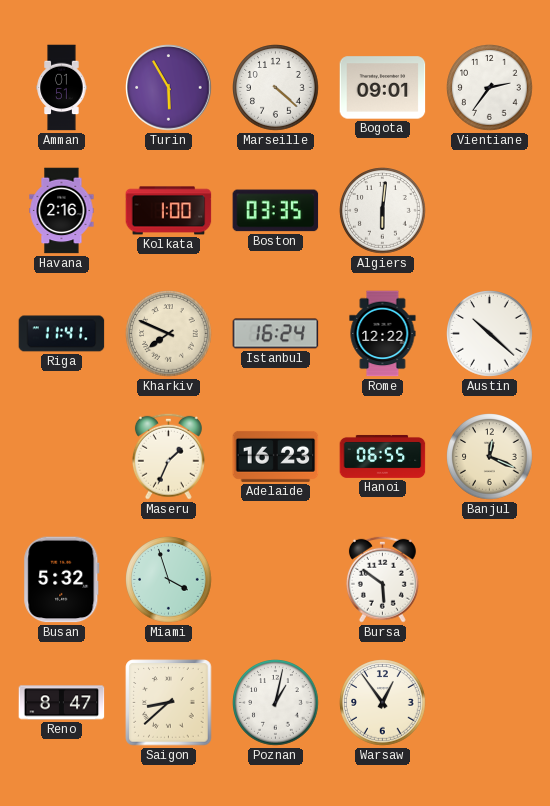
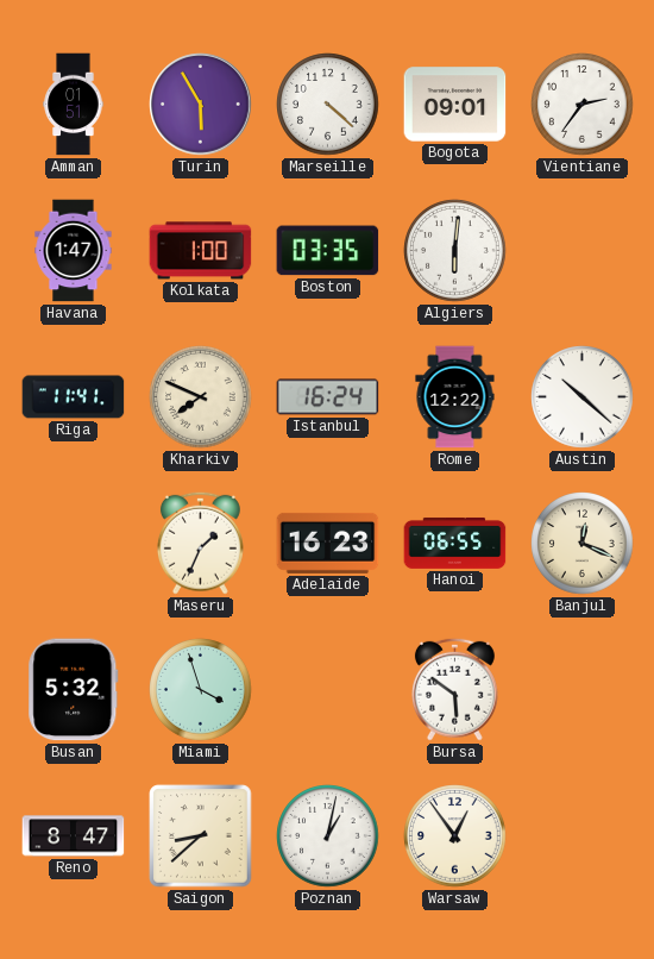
Havana: 2:16 -> 1:47 (74, 251)
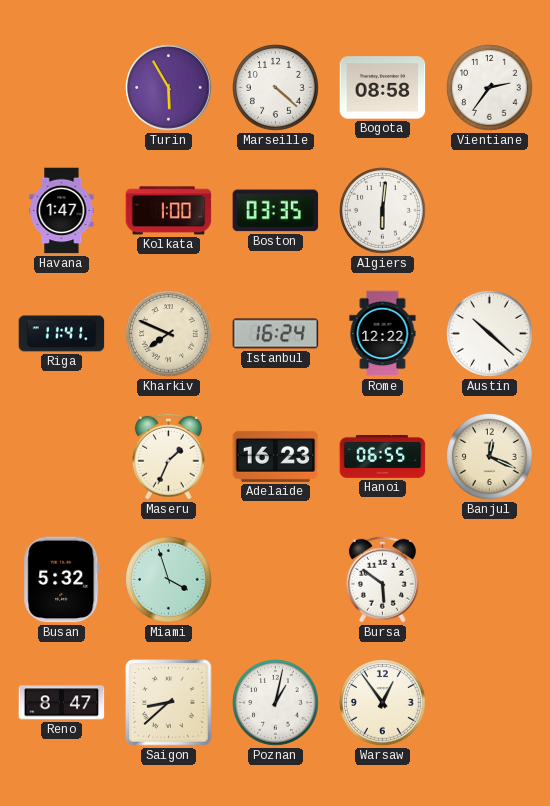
Amman: 01:51 -> none (74, 105)
Bogota: 09:01 -> 08:58 (383, 88)
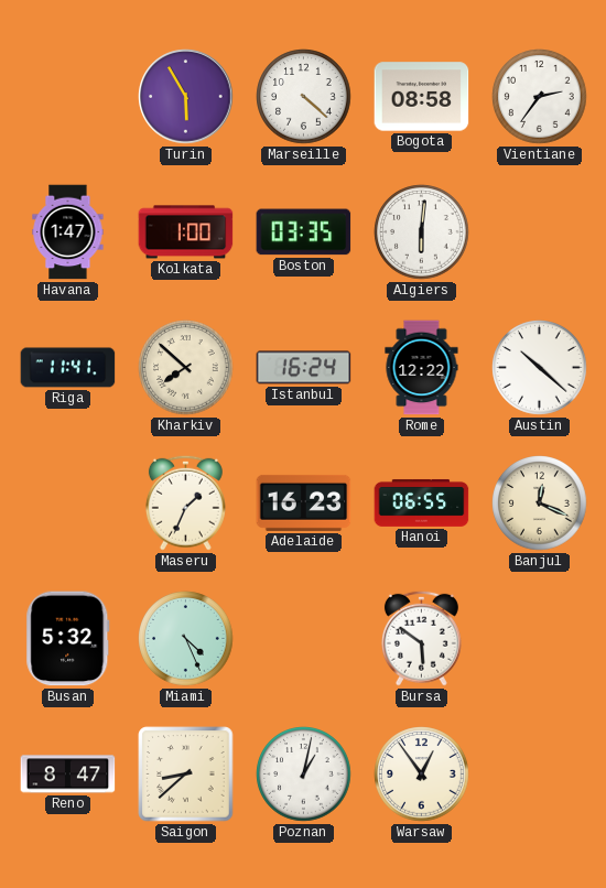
Kharkiv: 7:49 -> 7:52 (186, 368)
Miami: 3:57 -> 4:26 (186, 639)
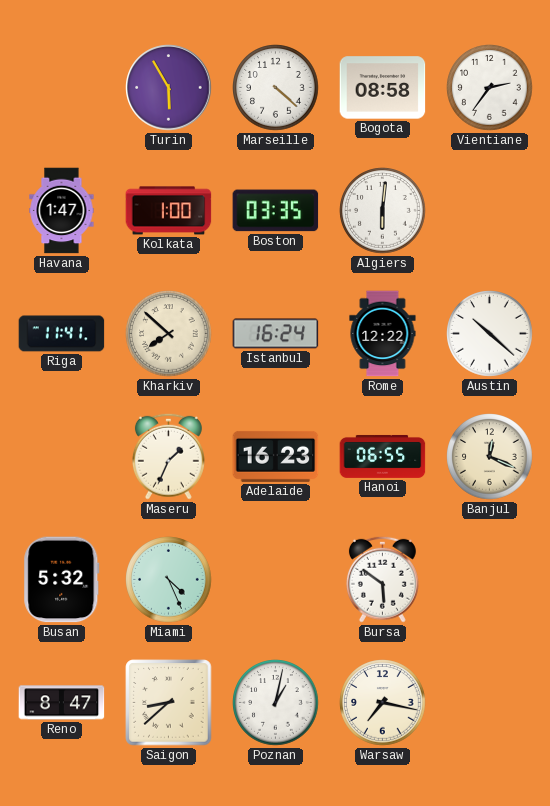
Warsaw: 12:54 -> 7:17 (383, 703)
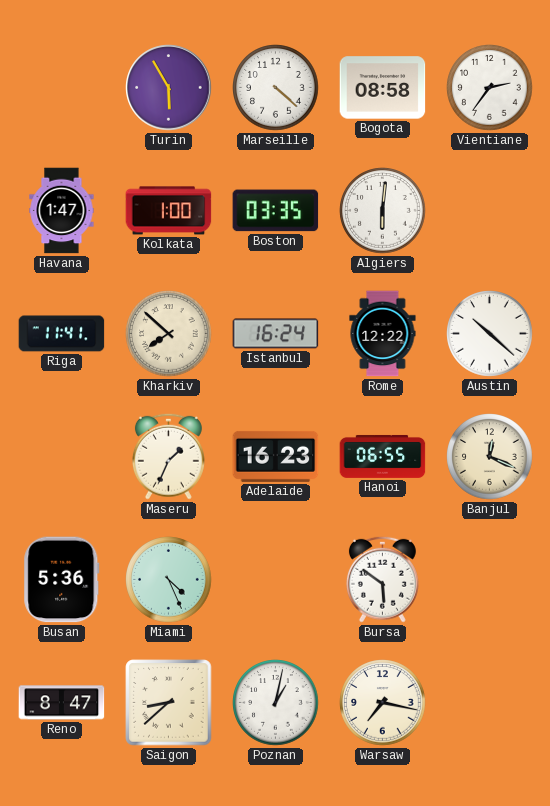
Busan: 5:32 -> 5:36 (62, 580)
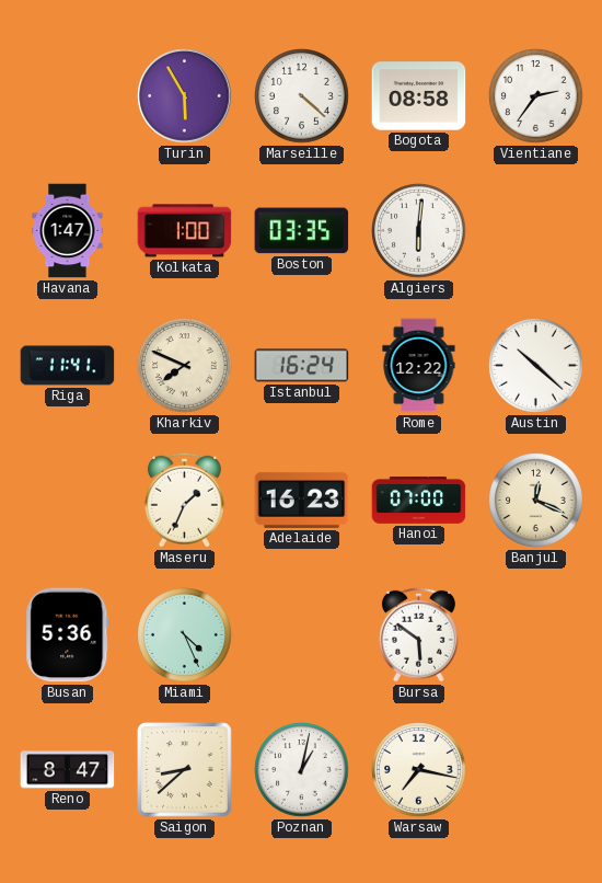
Kharkiv: 7:52 -> 7:49 (185, 366)
Hanoi: 06:55 -> 07:00 (419, 501)
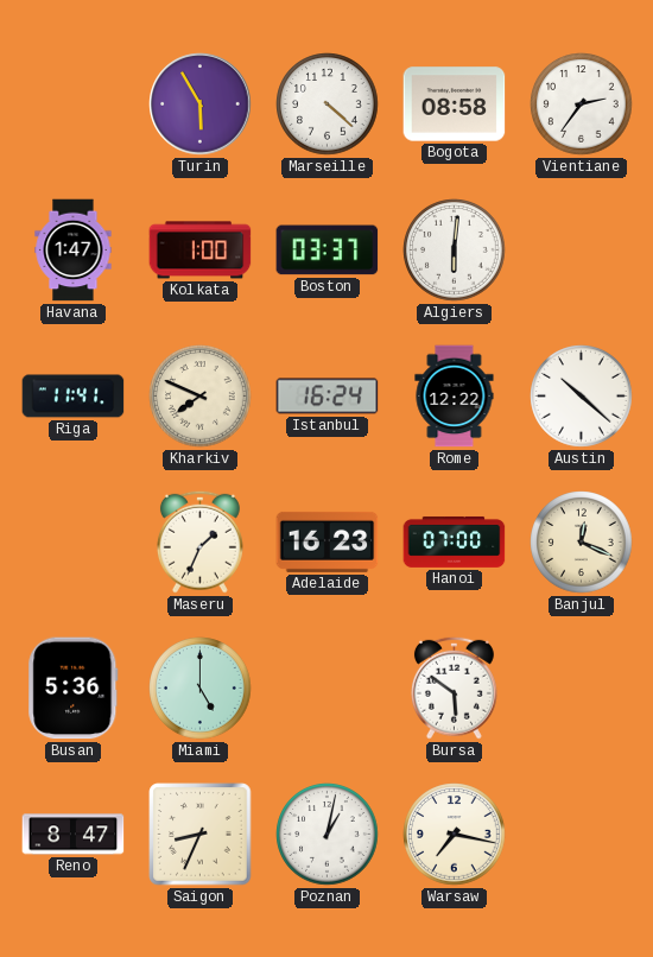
Boston: 03:35 -> 03:37 (328, 251)
Miami: 4:26 -> 5:00 (201, 689)
Saigon: 8:38 -> 8:34 (201, 835)
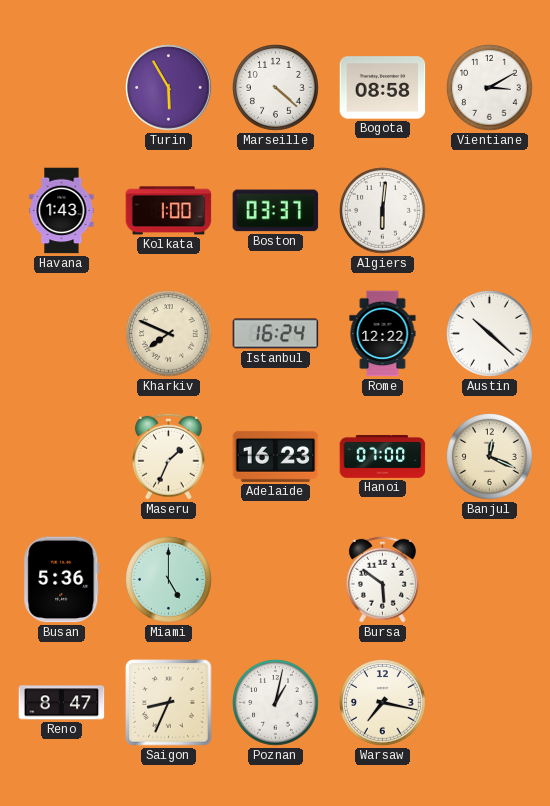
Vientiane: 2:36 -> 3:10 (490, 88)
Havana: 1:47 -> 1:43 (62, 211)
Riga: 11:41 -> none (74, 397)
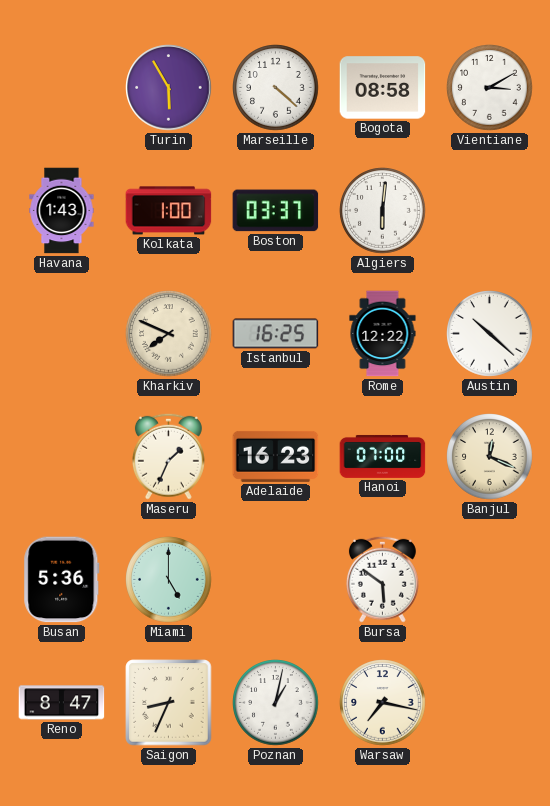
Istanbul: 16:24 -> 16:25 (276, 334)
